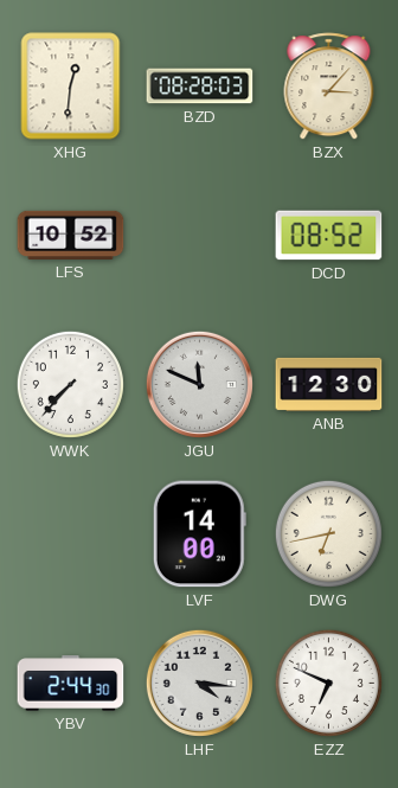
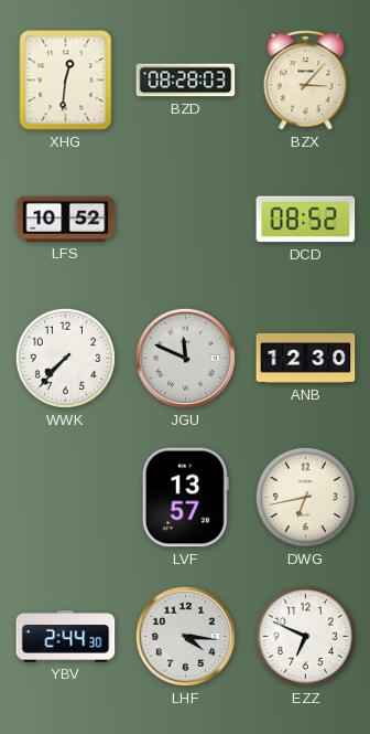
LVF: 14:00 -> 13:57 (185, 498)
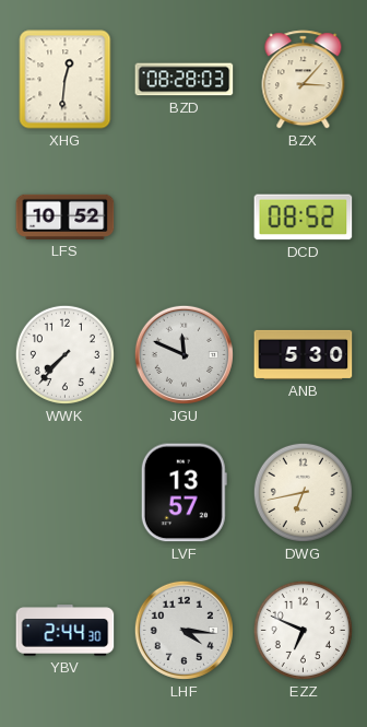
ANB: 12:30 -> 5:30 (304, 354)
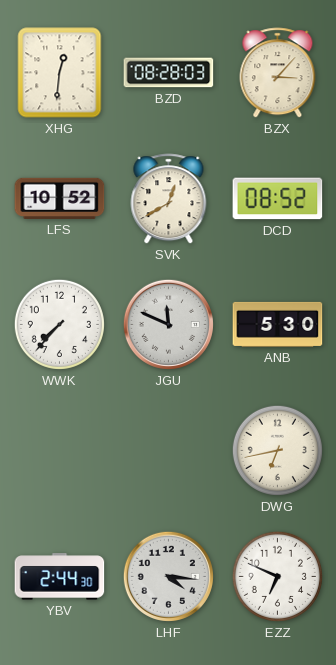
SVK: none -> 12:40 (169, 199)
LVF: 13:57 -> none (183, 493)
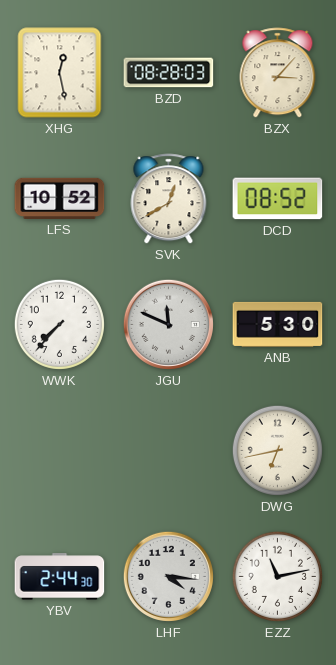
XHG: 12:31 -> 12:28 (60, 73)
EZZ: 6:49 -> 11:13 (277, 576)
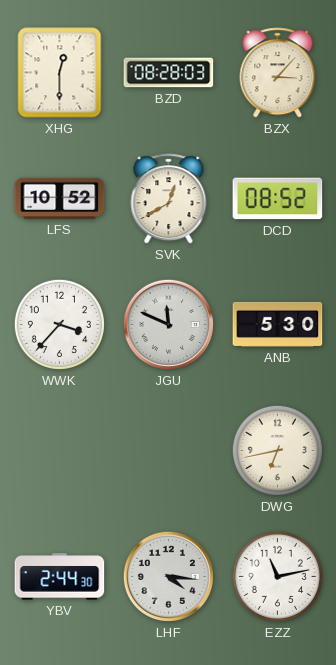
XHG: 12:28 -> 12:30 (60, 73)
WWK: 7:37 -> 3:37 (59, 324)
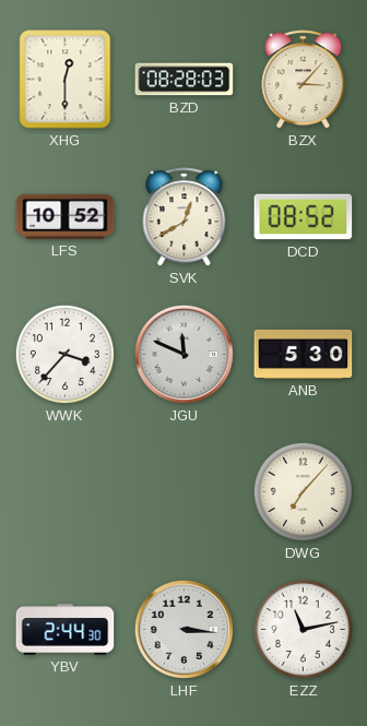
DWG: 6:43 -> 7:07 (303, 491)
LHF: 4:16 -> 3:16 (183, 629)
